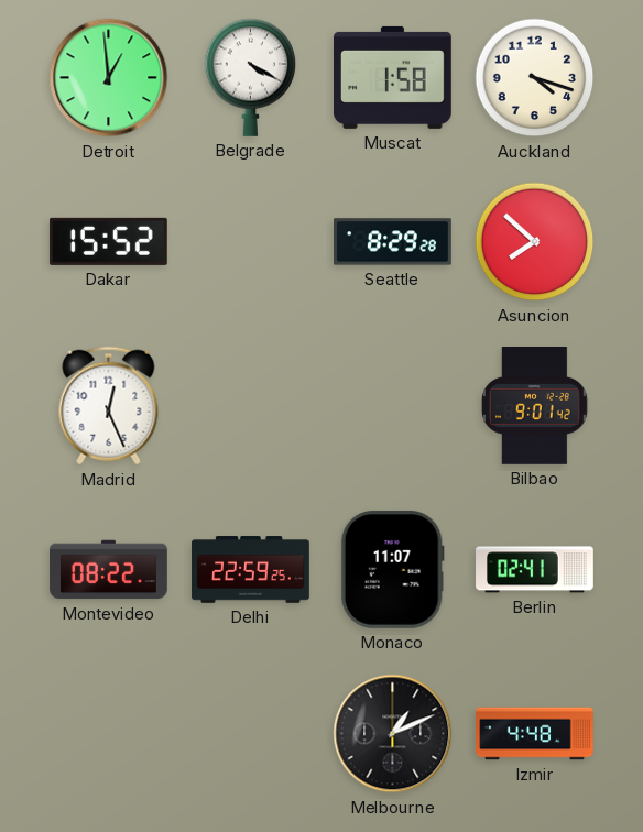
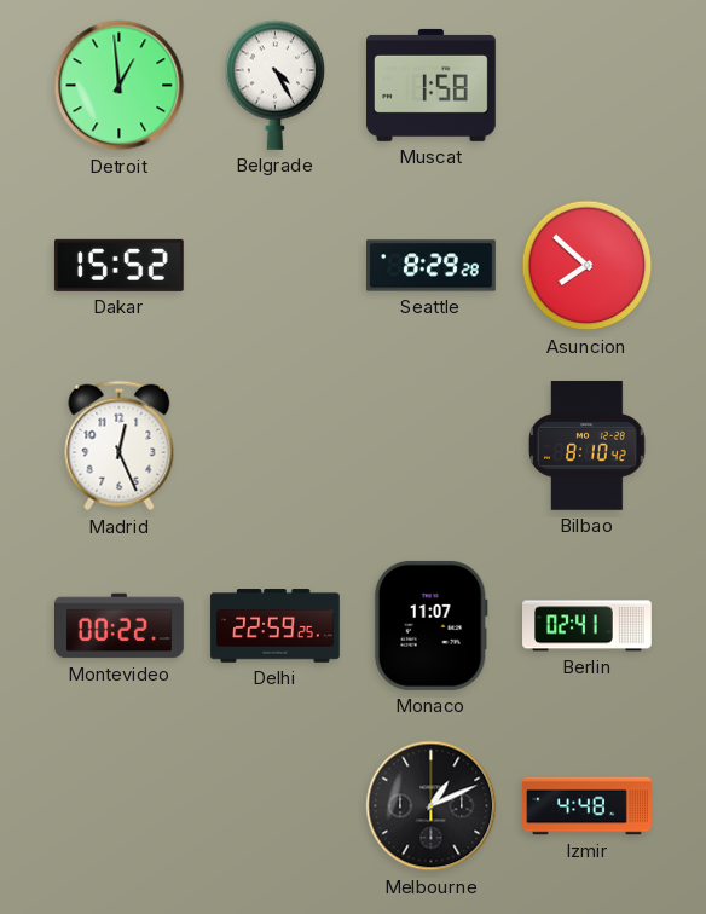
Belgrade: 4:20 -> 4:25 (276, 85)
Auckland: 4:18 -> none (535, 78)
Bilbao: 9:01 -> 8:10 (588, 446)
Montevideo: 08:22 -> 00:22 (120, 626)
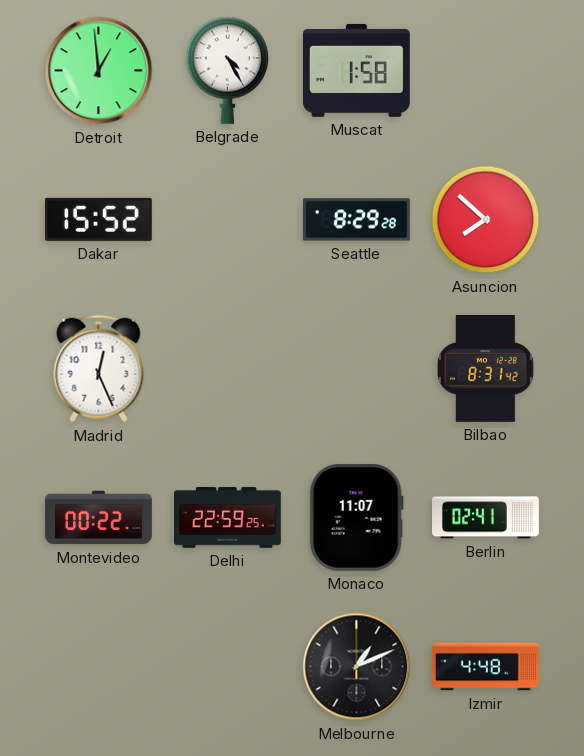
Bilbao: 8:10 -> 8:31 (486, 369)
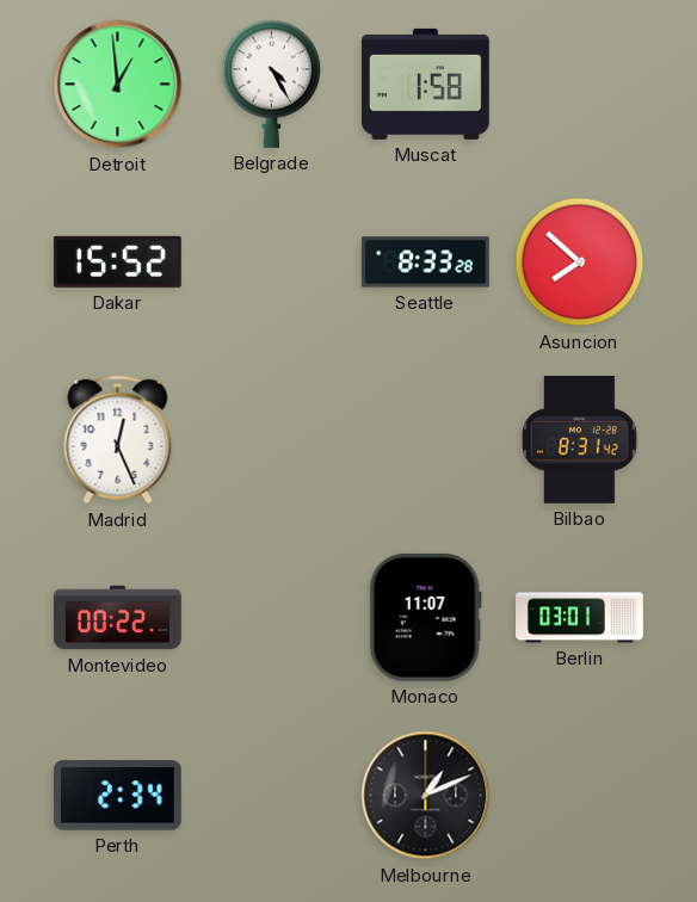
Seattle: 8:29 -> 8:33 (426, 262)
Delhi: 22:59 -> none (228, 518)
Berlin: 02:41 -> 03:01 (580, 618)
Perth: none -> 2:34 (117, 796)
Izmir: 4:48 -> none (486, 667)
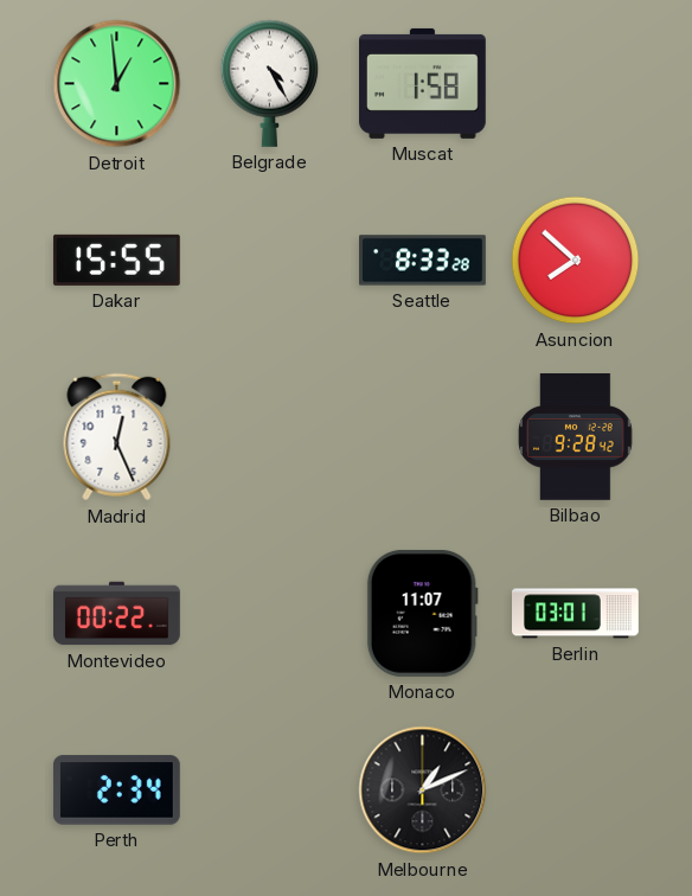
Dakar: 15:52 -> 15:55 (116, 260)
Bilbao: 8:31 -> 9:28 (576, 437)
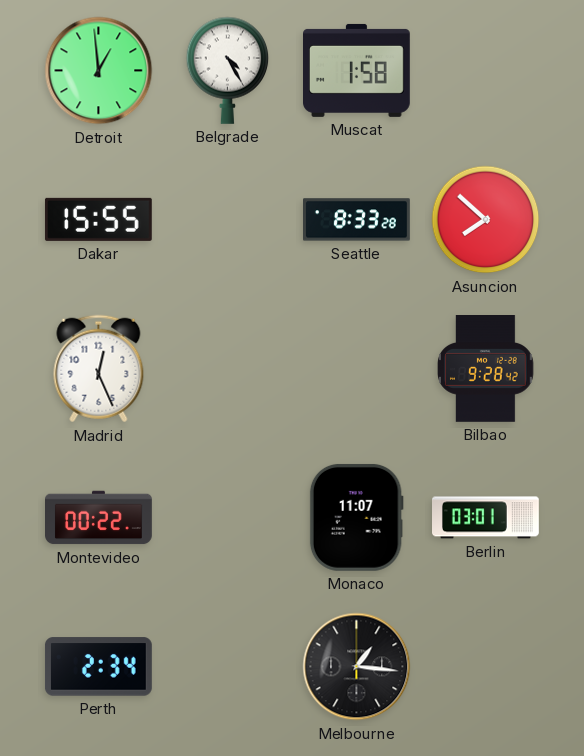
Melbourne: 1:11 -> 1:16 (357, 667)
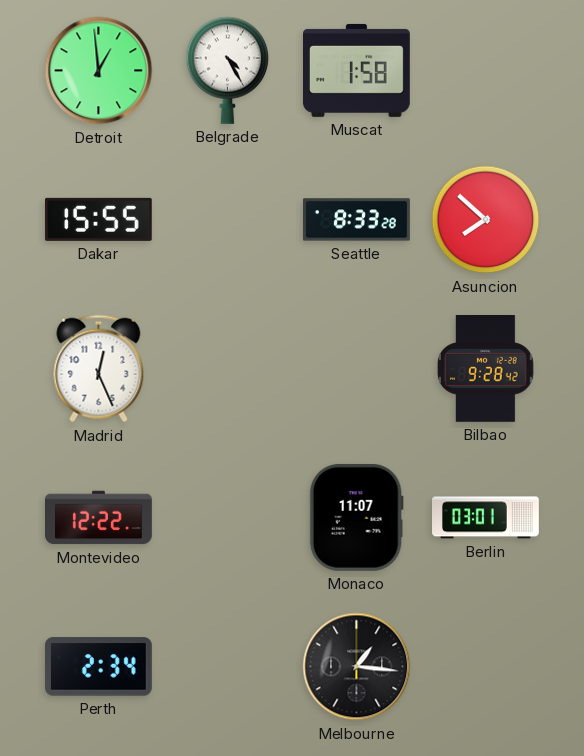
Montevideo: 00:22 -> 12:22 (99, 518)
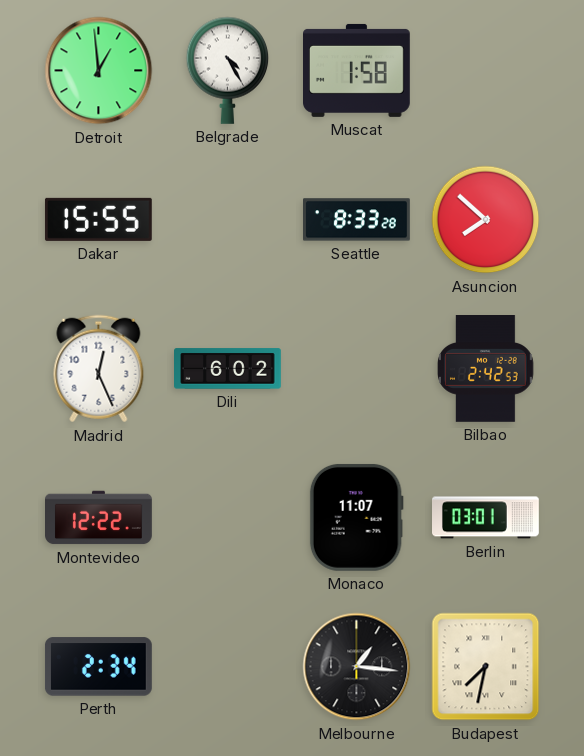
Dili: none -> 6:02 (228, 369)
Bilbao: 9:28 -> 2:42 (486, 369)
Budapest: none -> 7:32 (486, 667)
